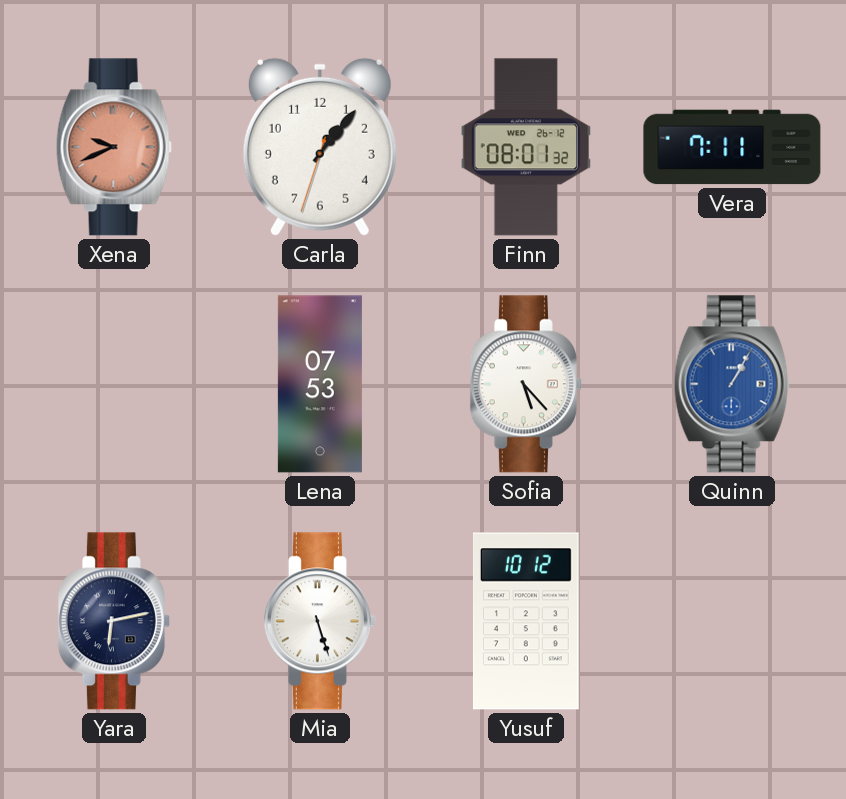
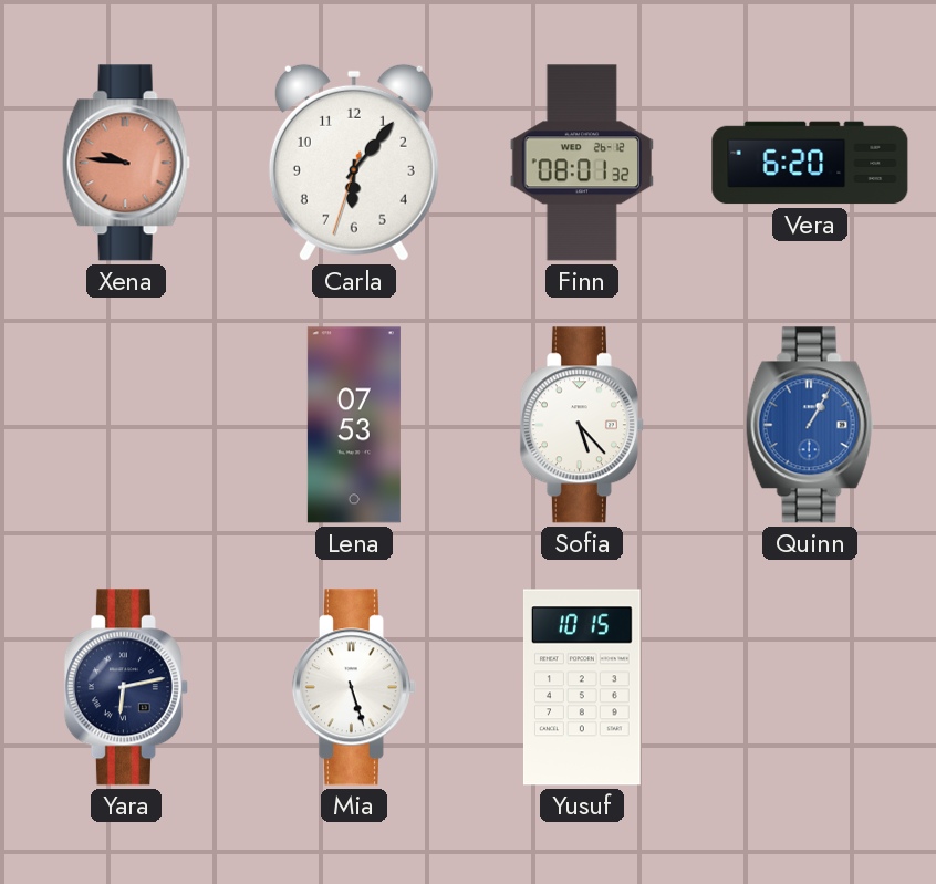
Xena: 9:41 -> 9:46 (126, 163)
Carla: 1:06 -> 6:06 (354, 163)
Vera: 7:11 -> 6:20 (810, 163)
Yusuf: 10:12 -> 10:15 (582, 687)
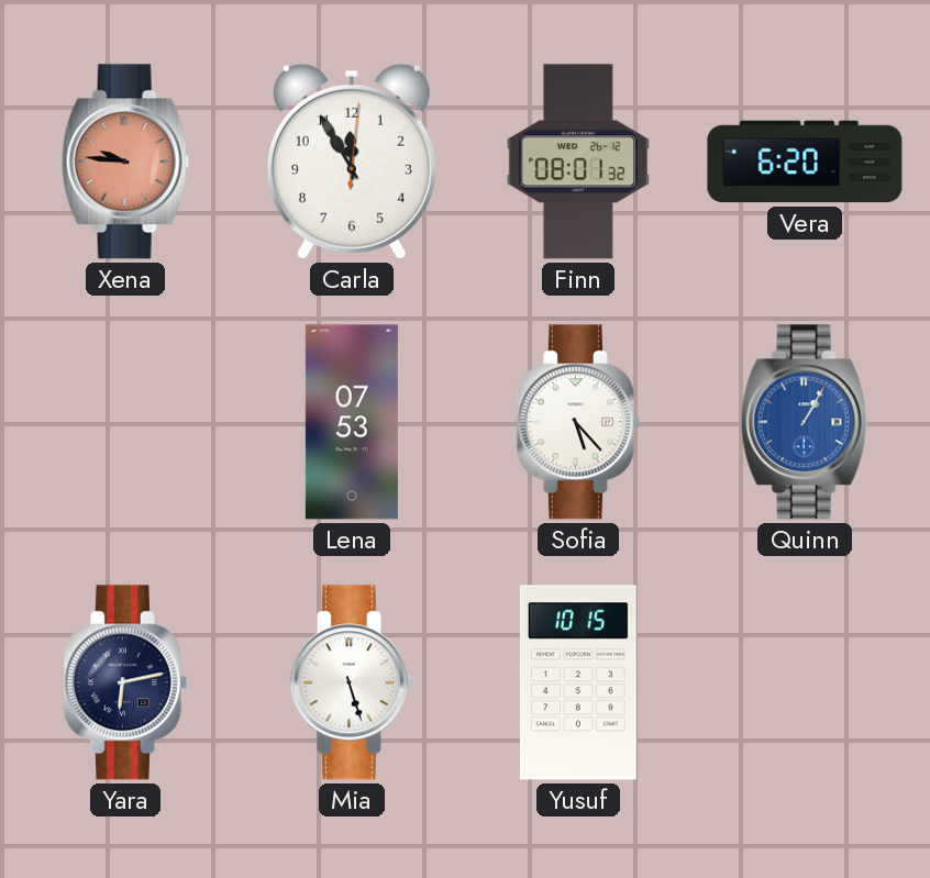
Carla: 6:06 -> 11:55 (352, 162)
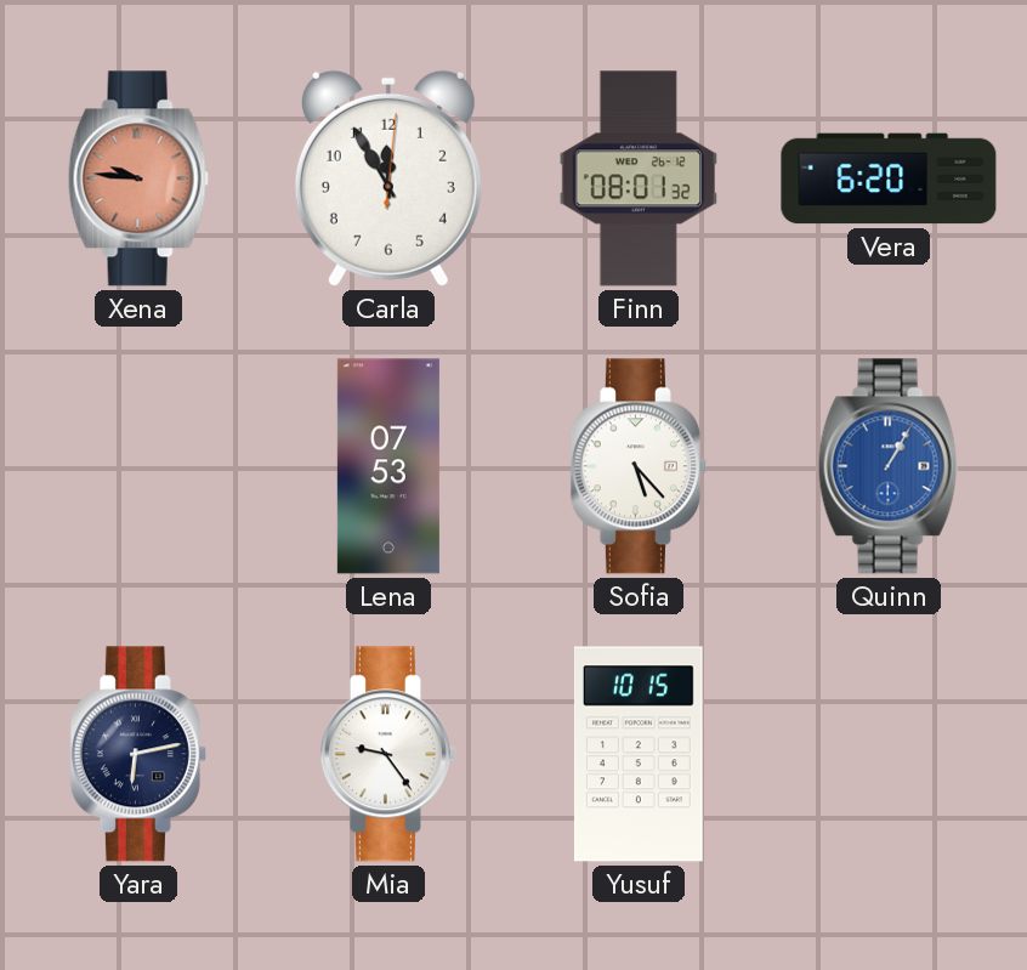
Mia: 5:27 -> 9:24 (388, 754)
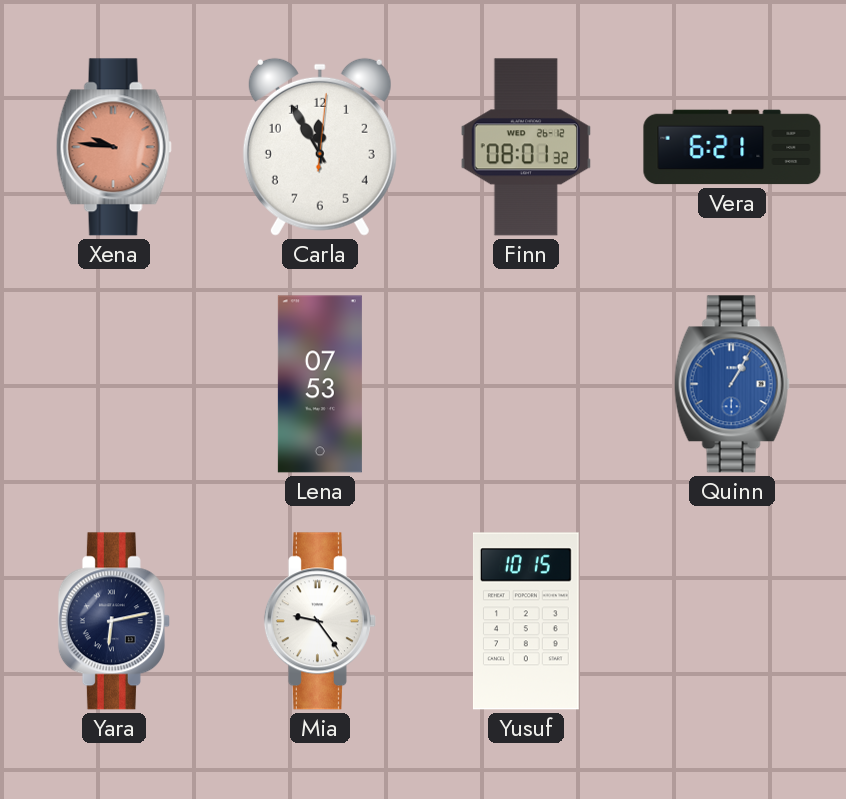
Vera: 6:20 -> 6:21 (732, 147)
Sofia: 5:23 -> none (639, 466)
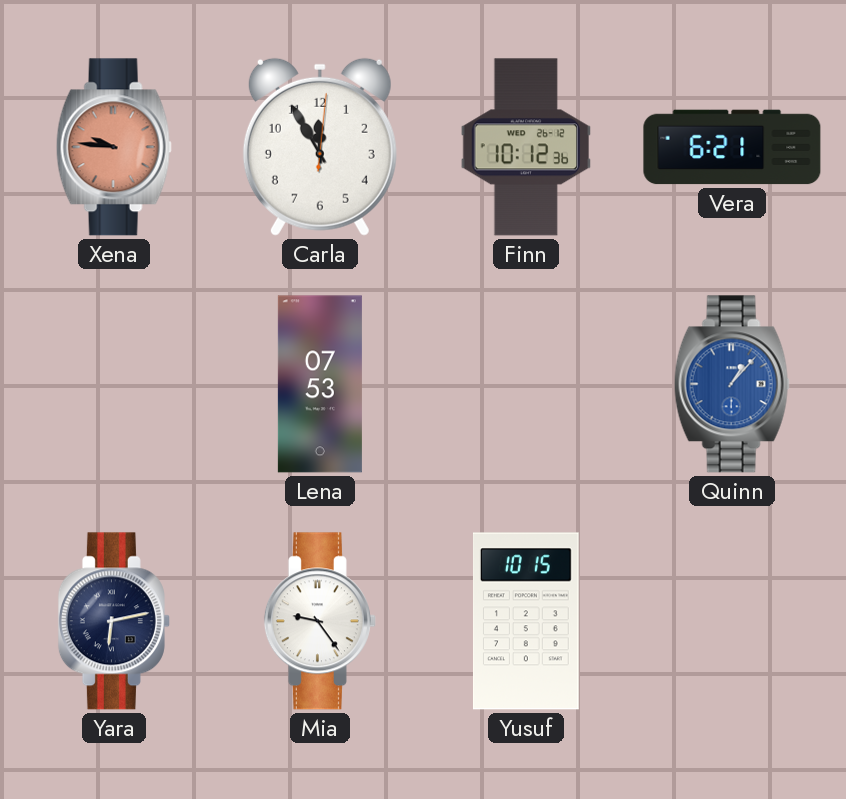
Finn: 08:01 -> 10:12 (525, 147)
Quinn: 1:05 -> 1:07 (732, 384)
